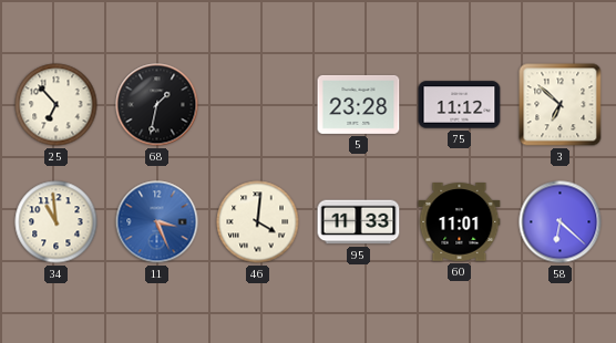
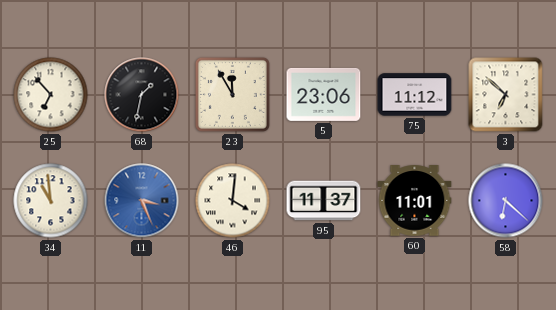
23: none -> 11:55 (232, 94)
5: 23:28 -> 23:06 (324, 94)
95: 11:33 -> 11:37 (324, 201)
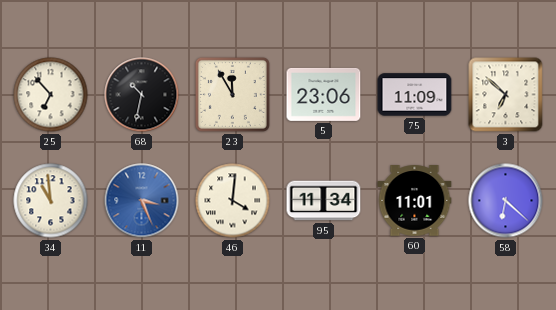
68: 1:32 -> 10:32 (142, 95)
75: 11:12 -> 11:09 (415, 95)
95: 11:37 -> 11:34 (324, 201)
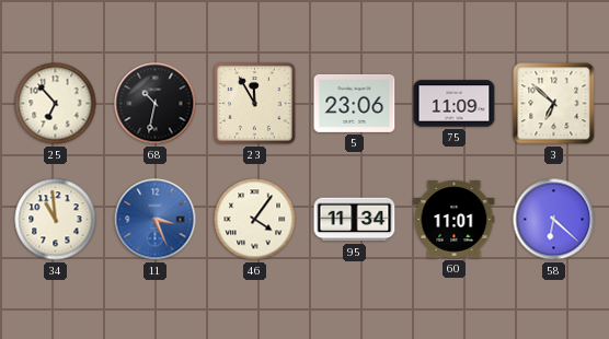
46: 4:01 -> 4:06 (255, 220)
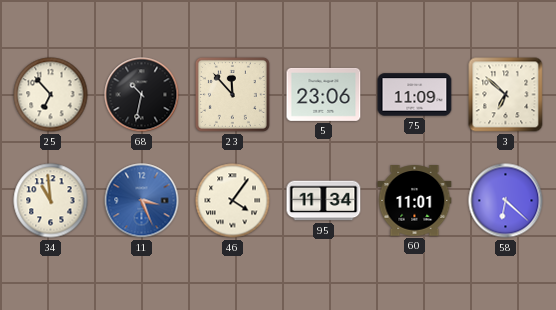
23: 11:55 -> 11:53 (232, 94)
